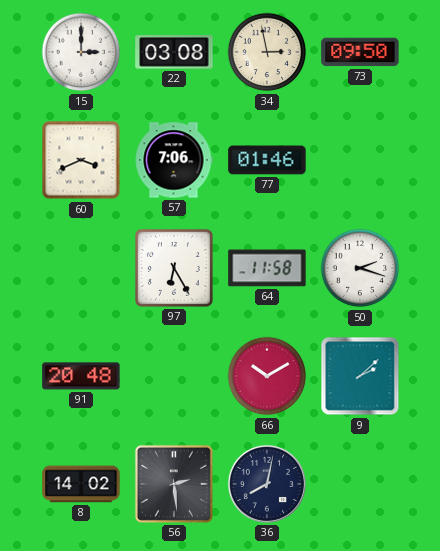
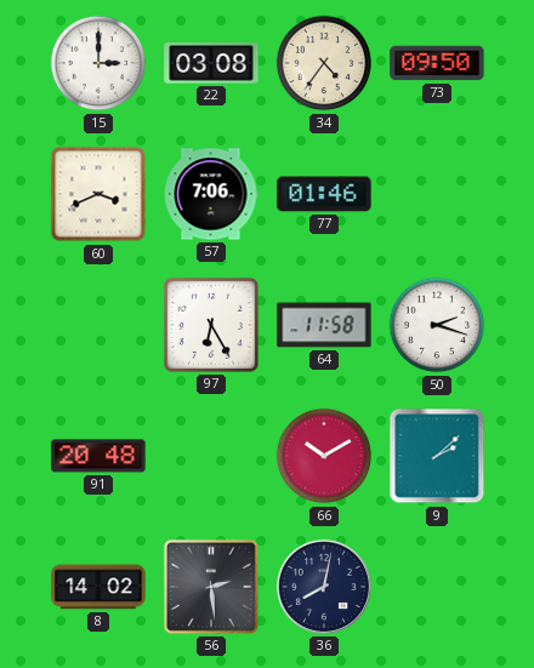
34: 2:58 -> 4:36 (324, 63)
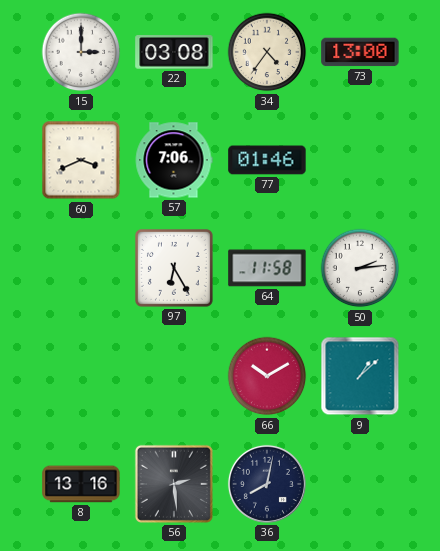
73: 09:50 -> 13:00 (360, 52)
50: 2:18 -> 2:14 (360, 268)
91: 20:48 -> none (98, 456)
9: 2:08 -> 1:08 (360, 376)
8: 14:02 -> 13:16 (81, 484)
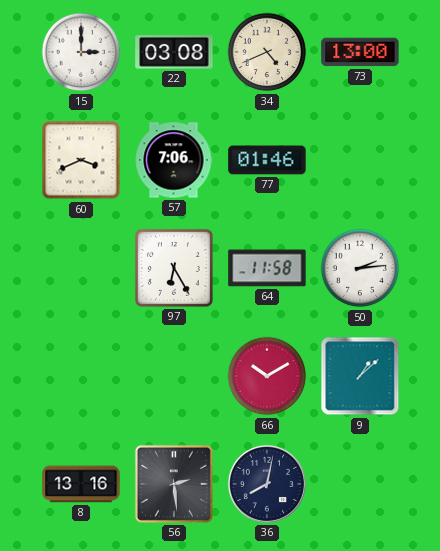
34: 4:36 -> 4:41 (267, 52)
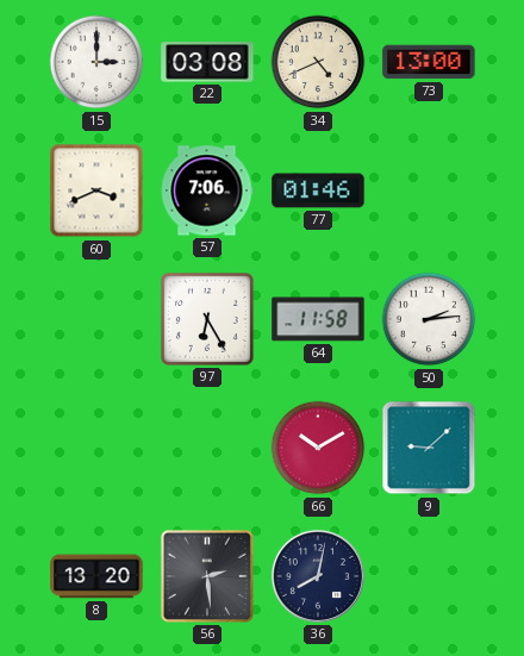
9: 1:08 -> 9:08 (429, 448)
8: 13:16 -> 13:20 (96, 576)
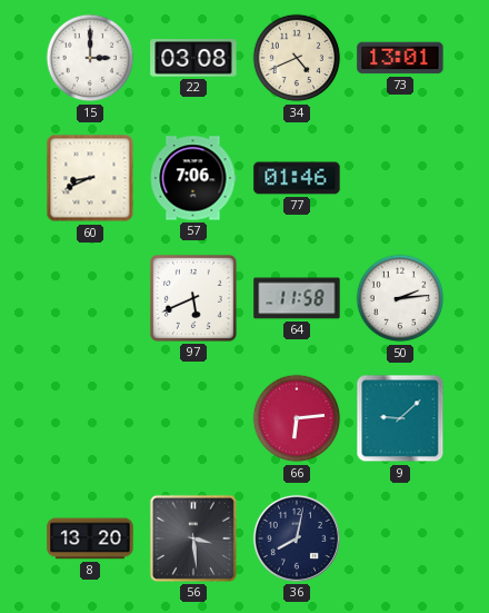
73: 13:00 -> 13:01 (400, 58)
60: 3:41 -> 8:41 (90, 178)
97: 6:25 -> 5:41 (193, 298)
66: 10:10 -> 6:14 (297, 418)
56: 2:29 -> 3:29 (193, 538)
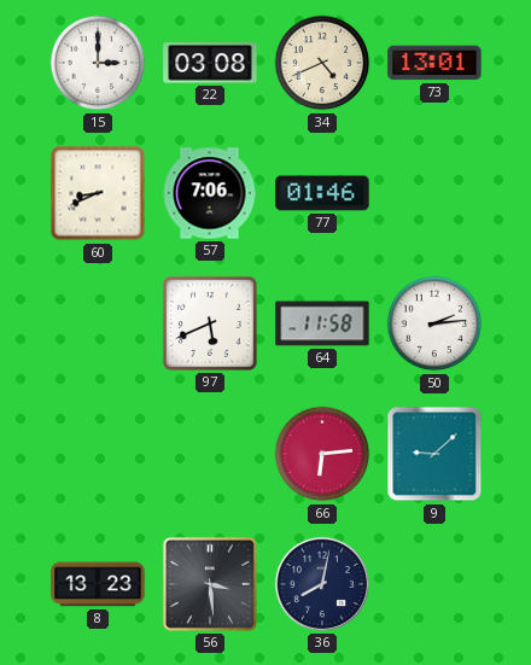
8: 13:20 -> 13:23 (98, 584)
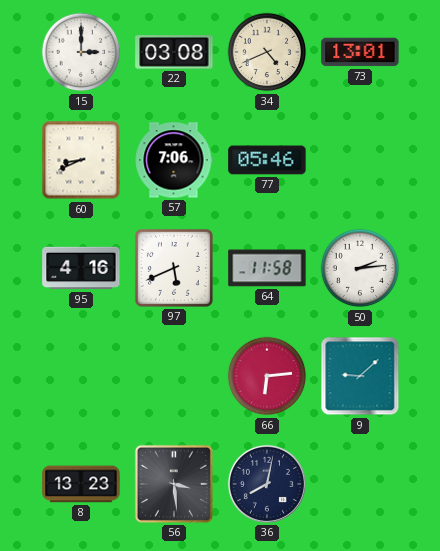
77: 01:46 -> 05:46 (267, 160)
95: none -> 4:16 (81, 268)
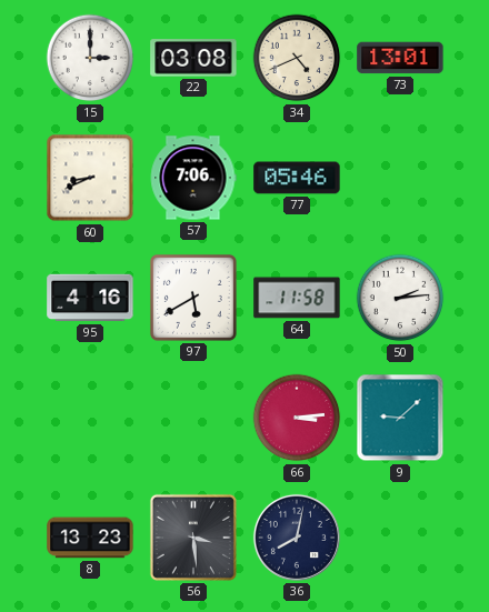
97: 5:41 -> 5:40 (193, 298)
66: 6:14 -> 3:14 (297, 418)
